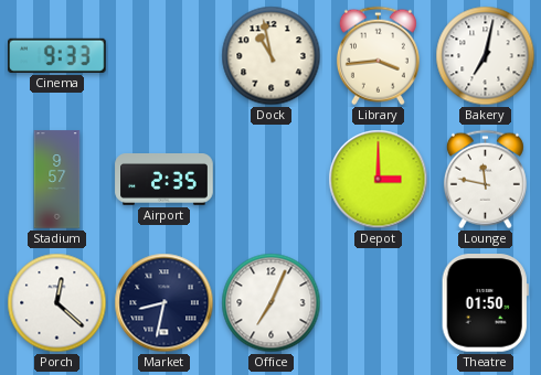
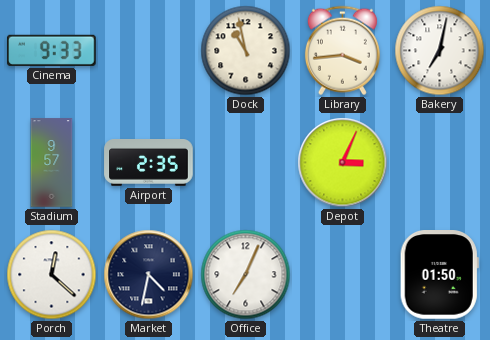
Depot: 3:00 -> 3:04 (343, 163)
Lounge: 11:47 -> none (485, 180)
Market: 8:32 -> 4:32 (149, 275)
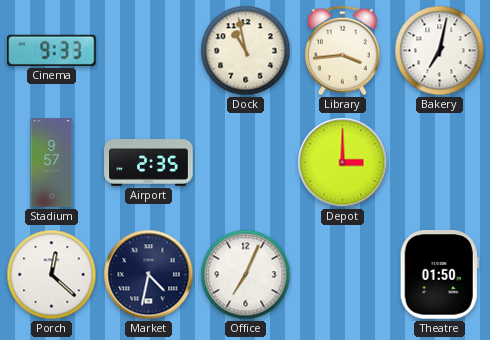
Depot: 3:04 -> 3:00 (343, 163)
